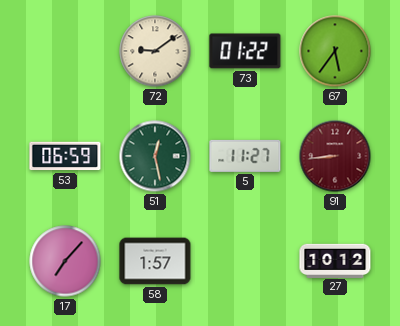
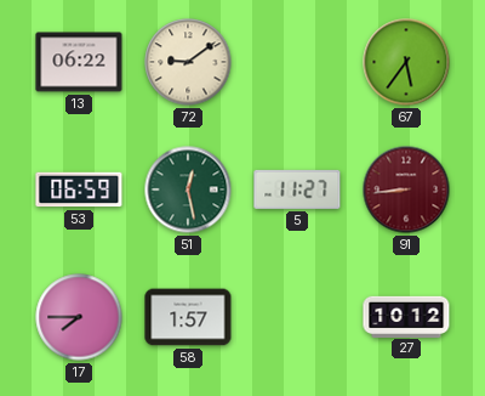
13: none -> 06:22 (79, 62)
73: 01:22 -> none (245, 51)
17: 7:07 -> 7:45 (79, 317)
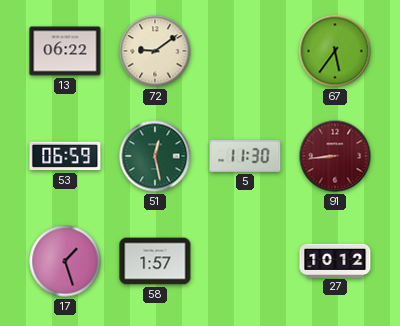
5: 11:27 -> 11:30 (245, 156)
17: 7:45 -> 1:27 (65, 261)
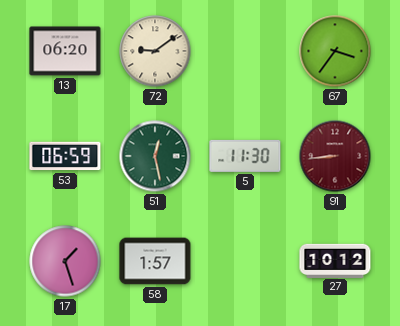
13: 06:22 -> 06:20 (65, 51)
67: 5:36 -> 3:36 (335, 51)
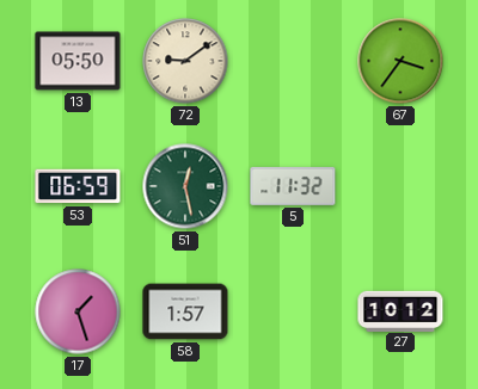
13: 06:20 -> 05:50 (78, 61)
5: 11:30 -> 11:32 (293, 186)
91: 8:44 -> none (335, 156)
